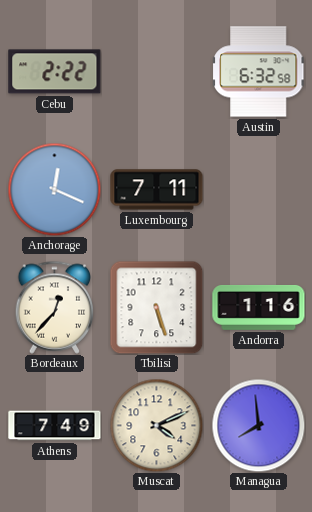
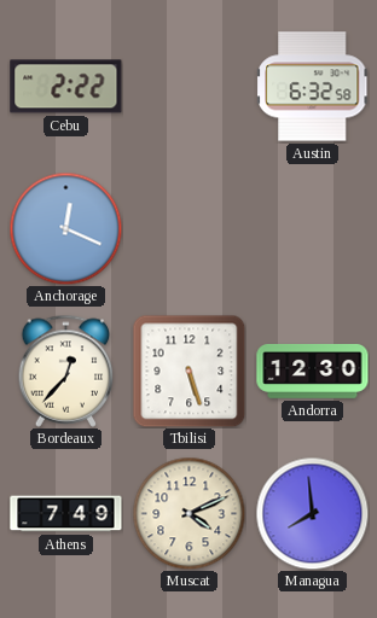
Luxembourg: 7:11 -> none (157, 190)
Andorra: 1:16 -> 12:30 (313, 371)
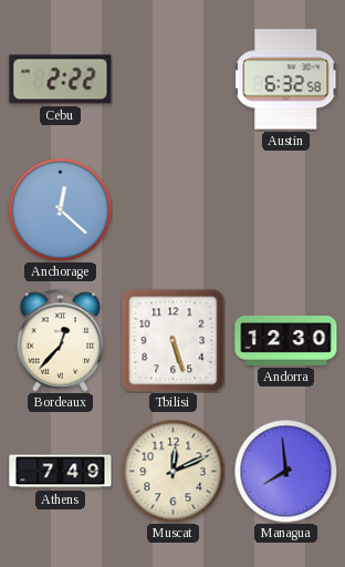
Anchorage: 12:19 -> 12:22 (60, 209)
Muscat: 4:11 -> 12:11 (172, 471)
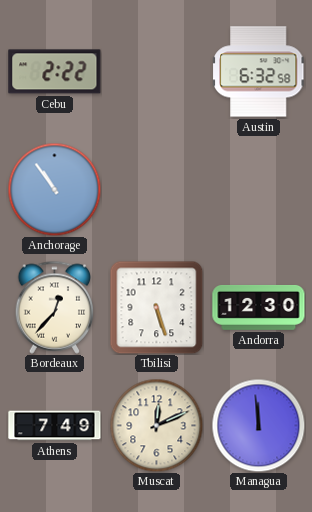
Anchorage: 12:22 -> 10:54 (54, 189)
Managua: 7:59 -> 11:59 (258, 425)
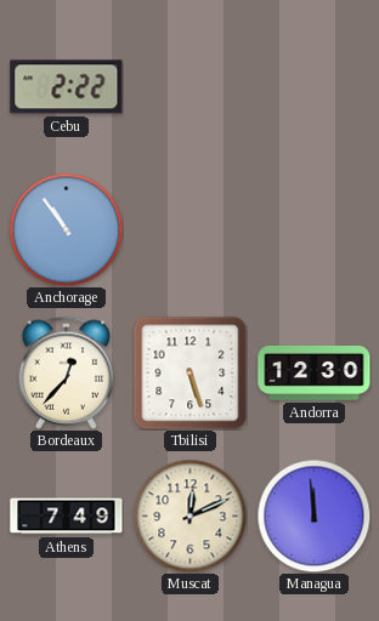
Austin: 6:32 -> none (259, 72)
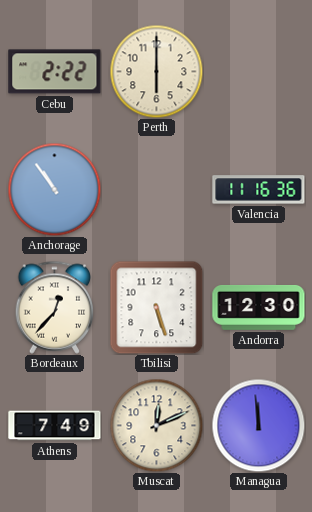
Perth: none -> 6:00 (156, 71)
Valencia: none -> 11:16 (259, 190)
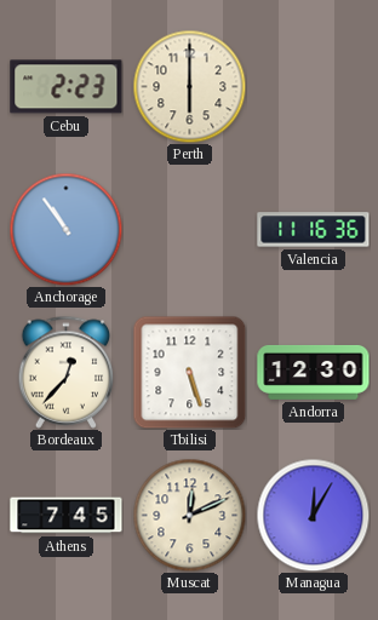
Cebu: 2:22 -> 2:23 (67, 87)
Athens: 7:49 -> 7:45 (67, 516)
Managua: 11:59 -> 12:05 (313, 515)
